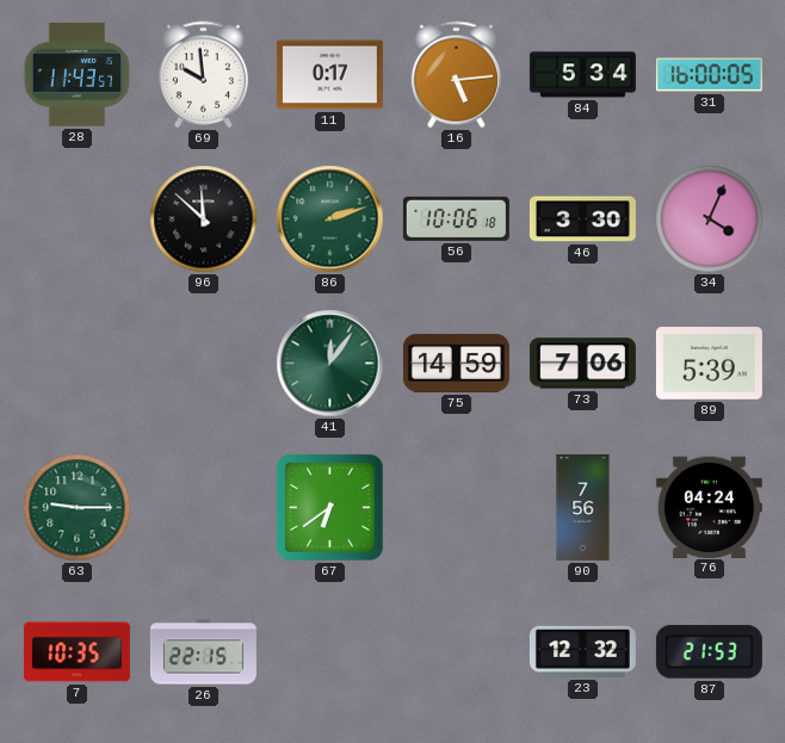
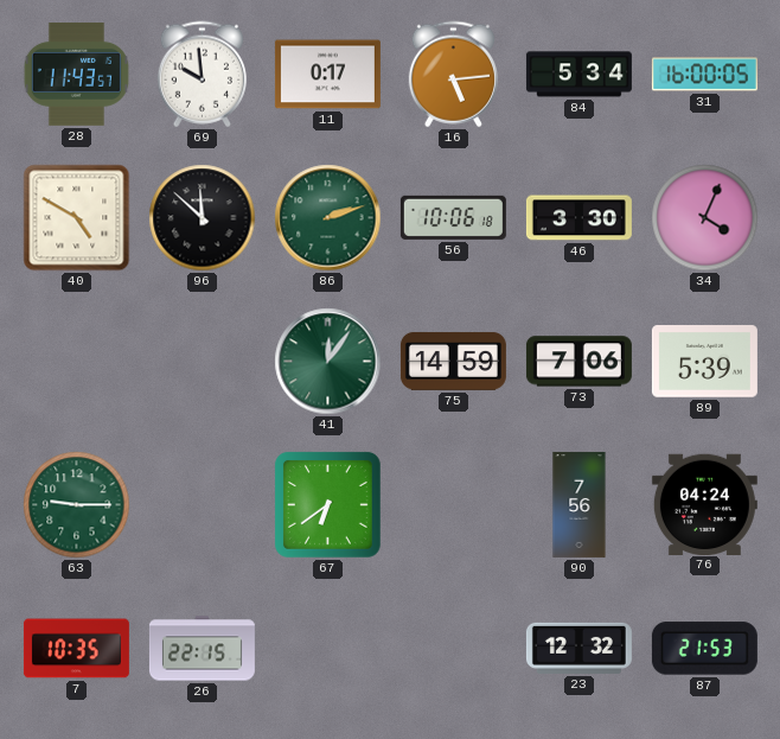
40: none -> 4:50 (77, 218)
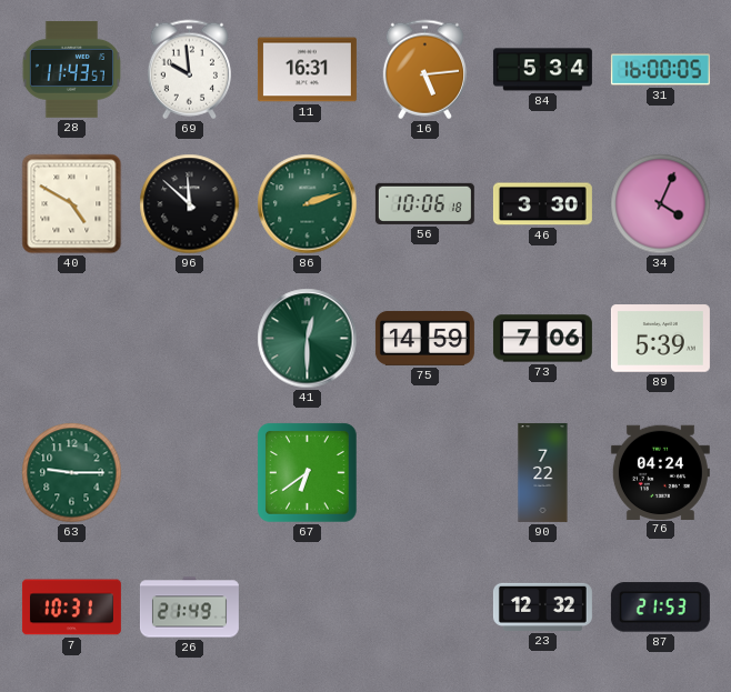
11: 0:17 -> 16:31 (307, 70)
41: 12:06 -> 12:30 (308, 339)
90: 7:56 -> 7:22 (543, 472)
7: 10:35 -> 10:31 (71, 608)
26: 22:15 -> 21:49 (189, 608)
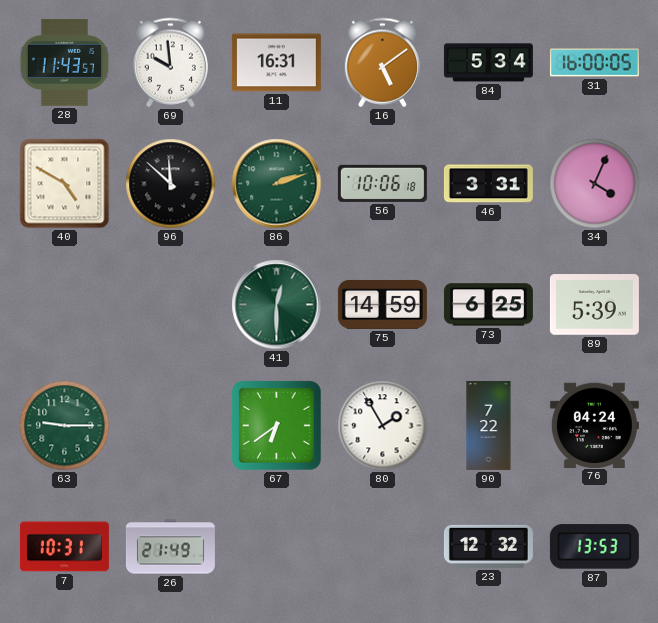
16: 5:14 -> 5:09 (382, 63)
46: 3:30 -> 3:31 (488, 184)
73: 7:06 -> 6:25 (488, 305)
80: none -> 1:55 (383, 426)
87: 21:53 -> 13:53 (594, 547)
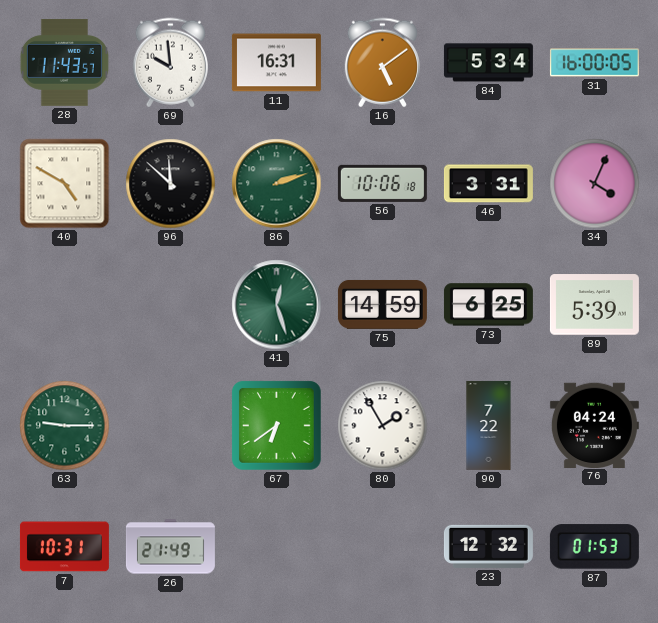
41: 12:30 -> 12:27 (277, 305)
87: 13:53 -> 01:53 (594, 547)
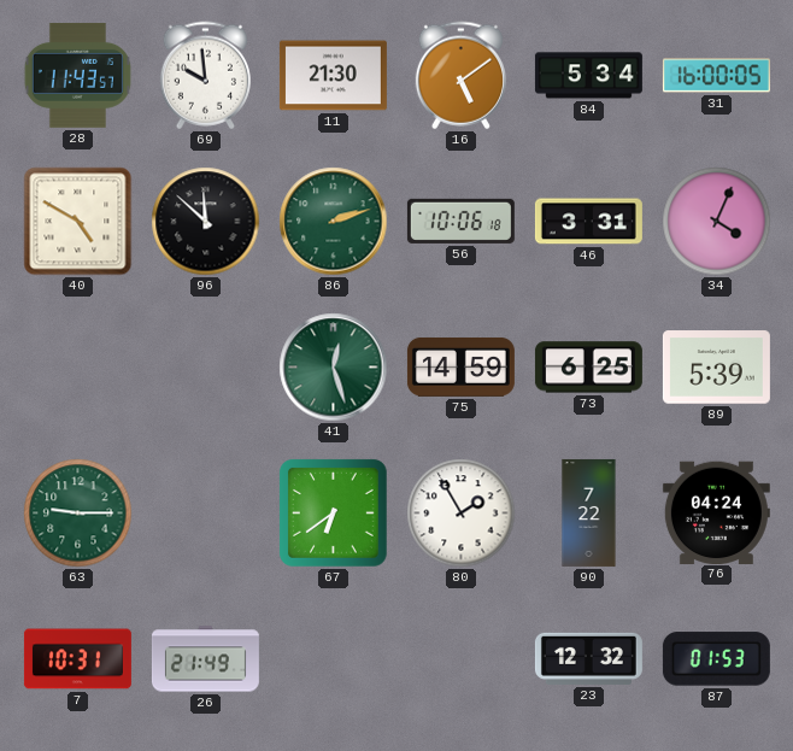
11: 16:31 -> 21:30 (333, 76)
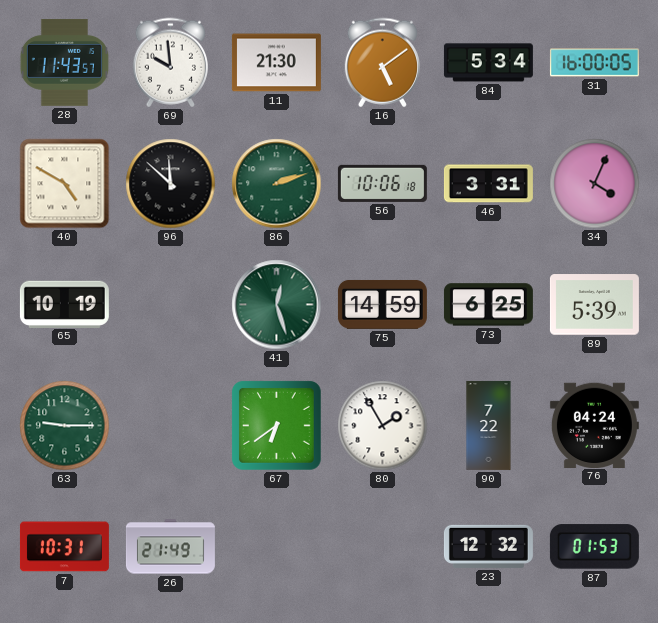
65: none -> 10:19 (64, 304)
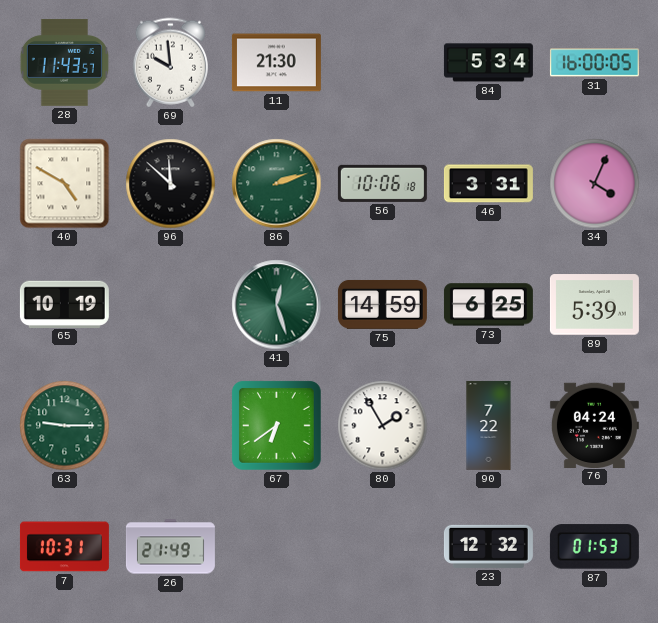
16: 5:09 -> none (382, 63)
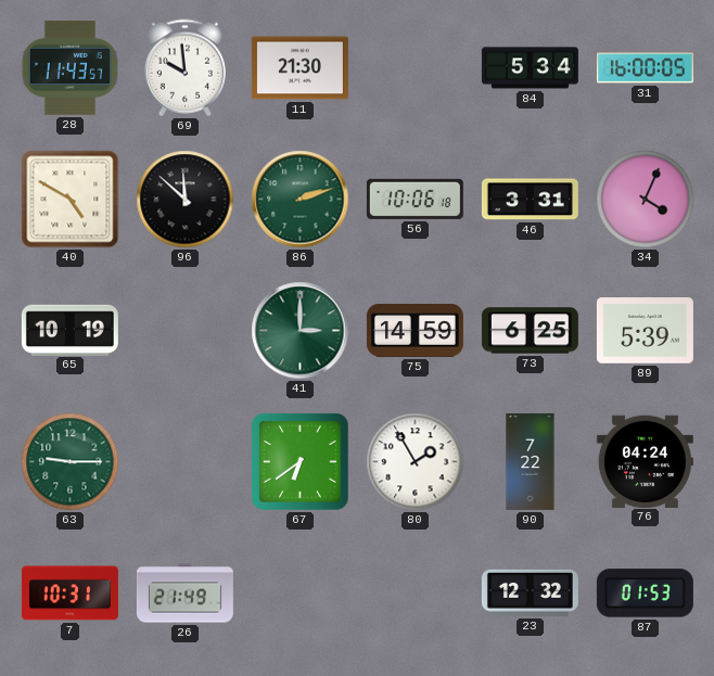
41: 12:27 -> 3:00 (301, 331)
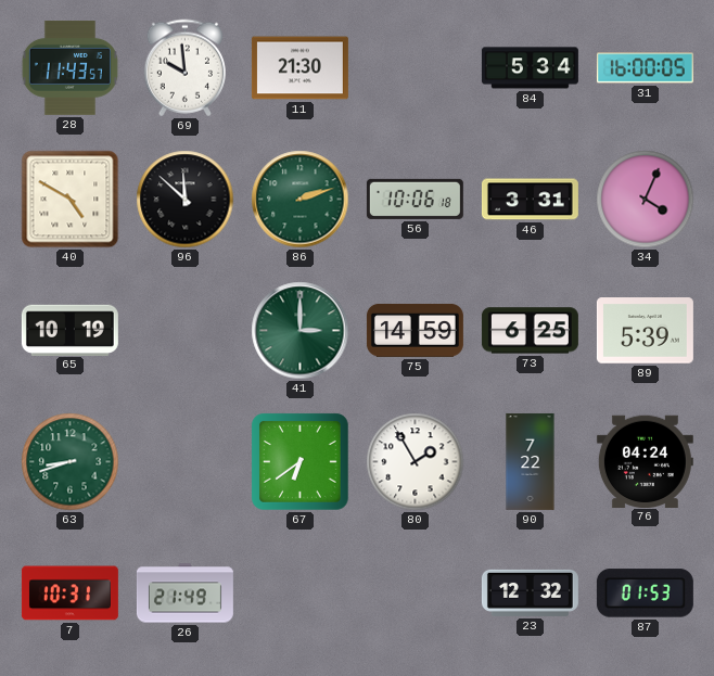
63: 9:15 -> 8:42 (71, 462)
